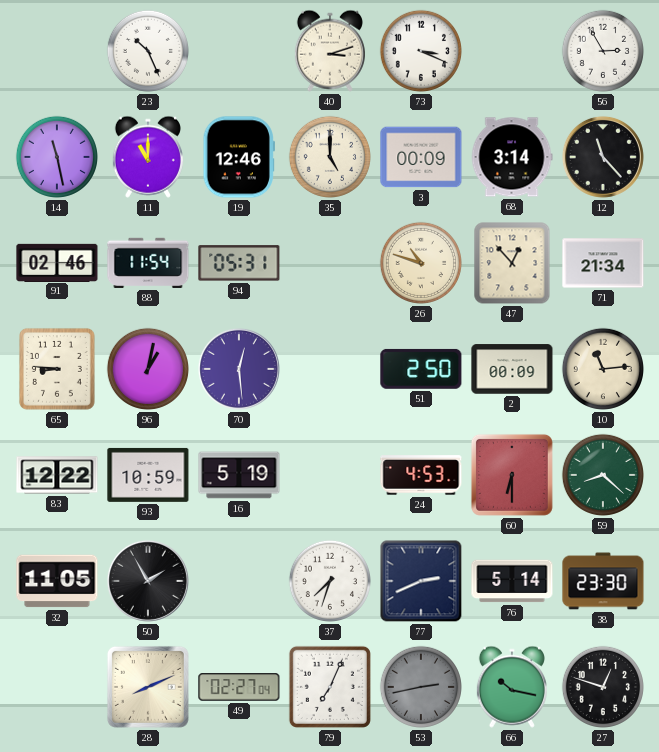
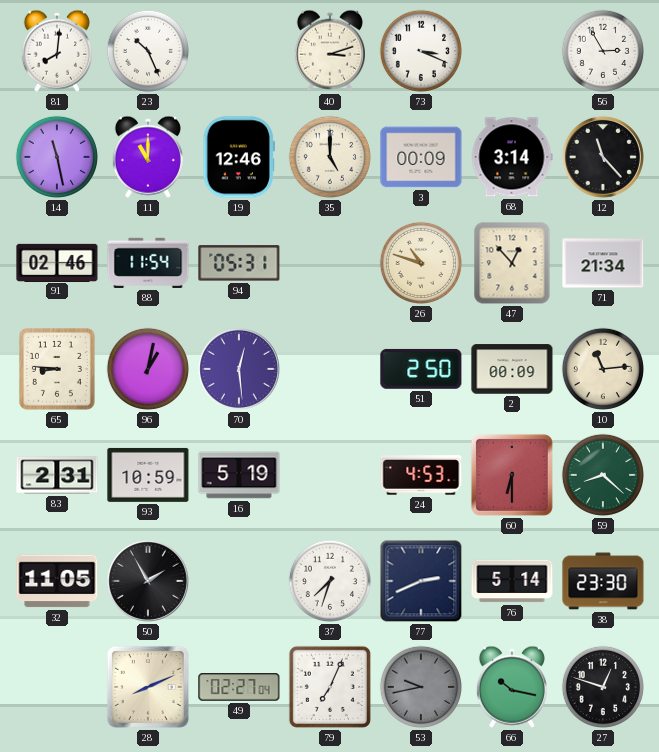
81: none -> 8:01 (57, 51)
83: 12:22 -> 2:31 (57, 475)
53: 2:43 -> 9:43 (421, 687)
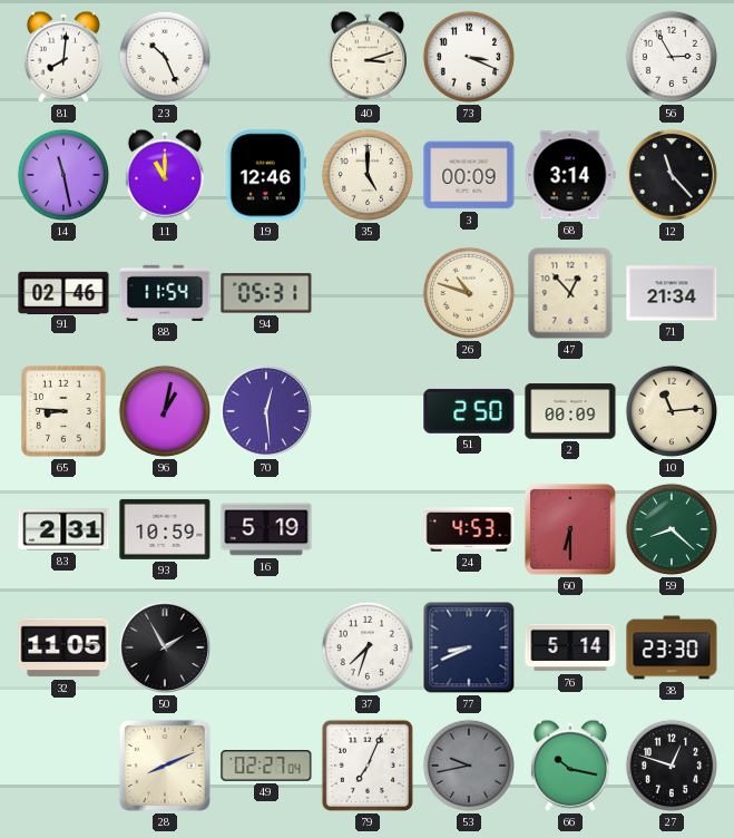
77: 2:41 -> 8:41 (469, 647)
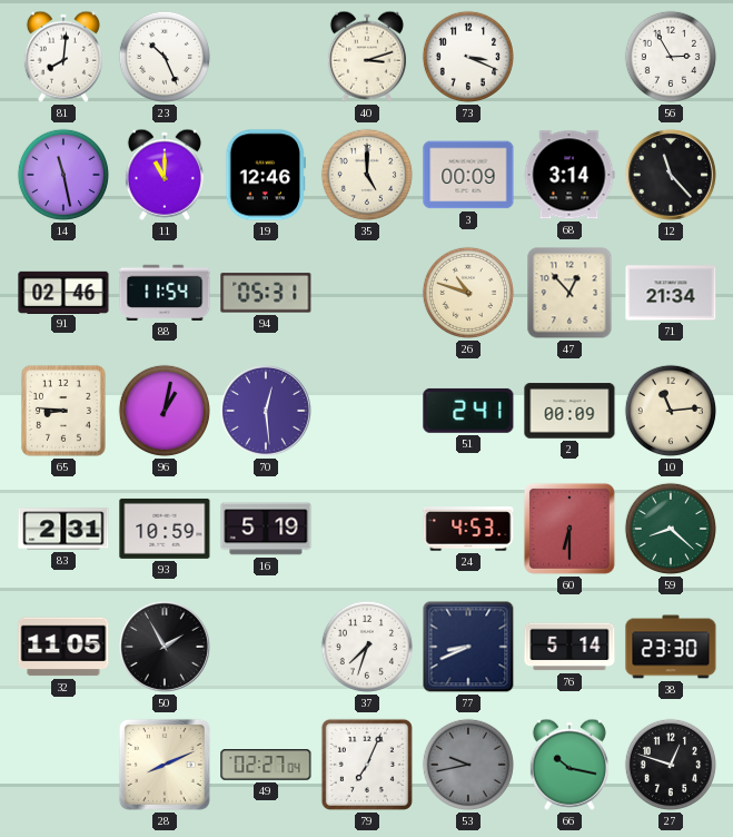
51: 2:50 -> 2:41 (468, 411)
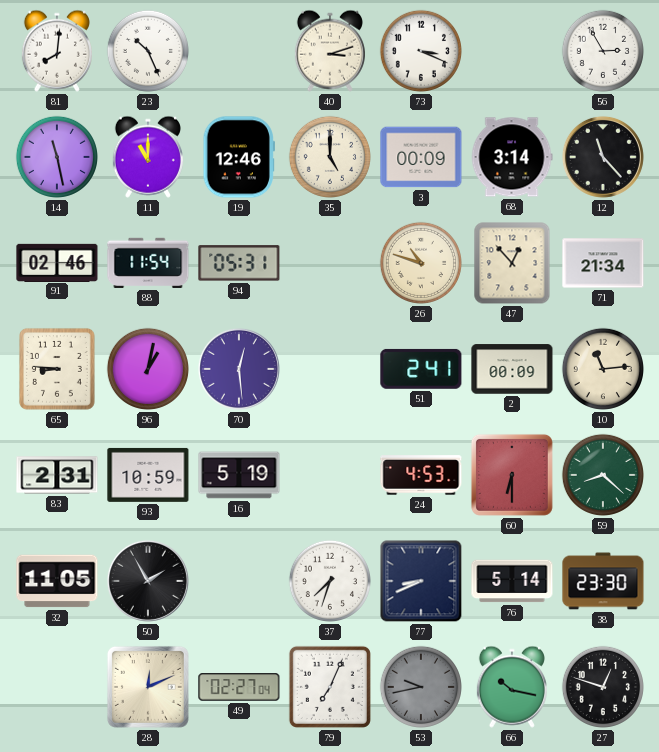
28: 8:11 -> 12:11 (148, 687)
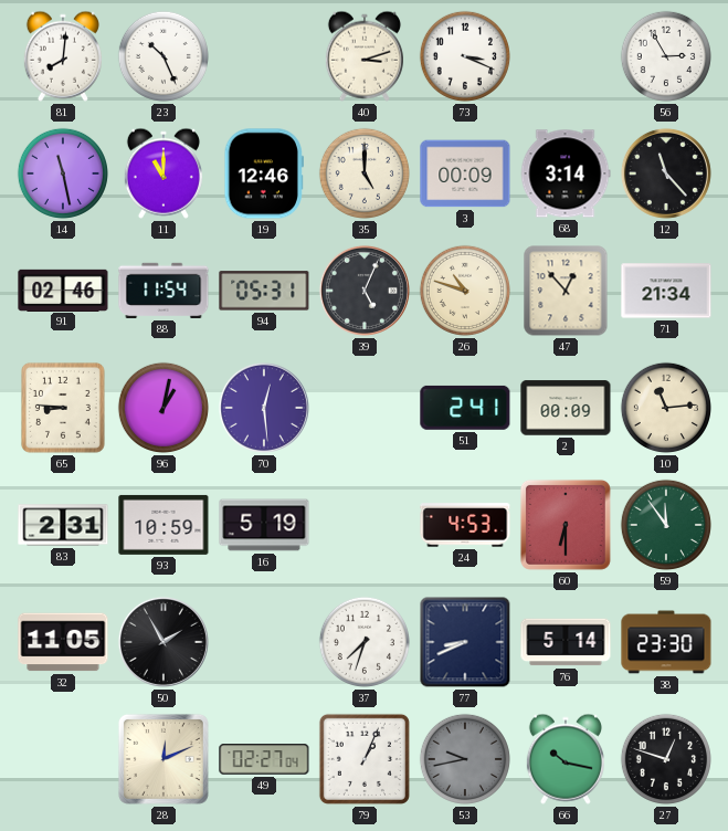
39: none -> 5:04 (365, 291)
59: 8:22 -> 11:54 (666, 525)
79: 7:04 -> 1:04 (365, 759)
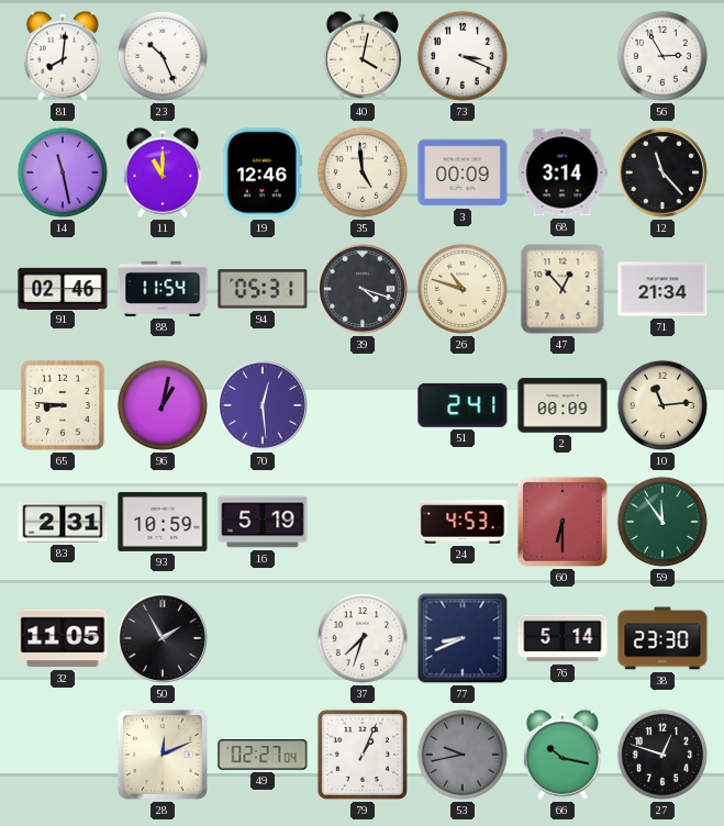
40: 3:12 -> 4:02 (363, 56)
35: 5:00 -> 4:59 (363, 172)
39: 5:04 -> 4:18 (363, 289)
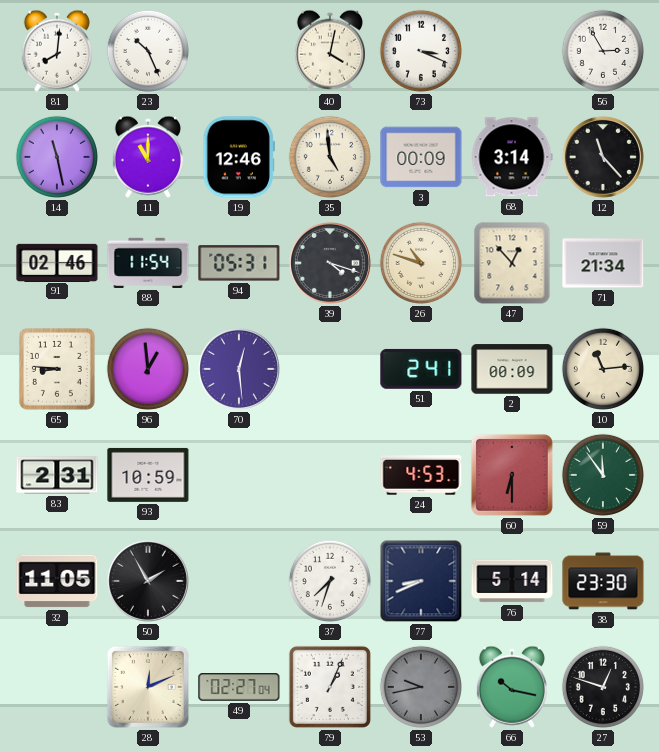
96: 1:02 -> 12:59 (148, 369)
16: 5:19 -> none (263, 522)
